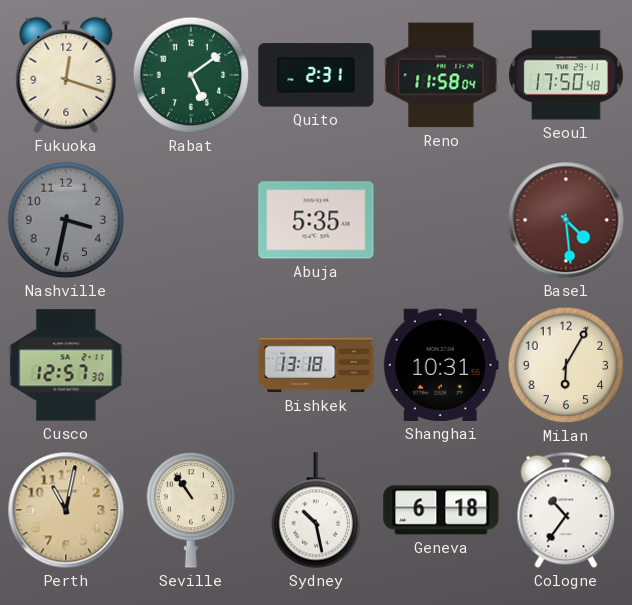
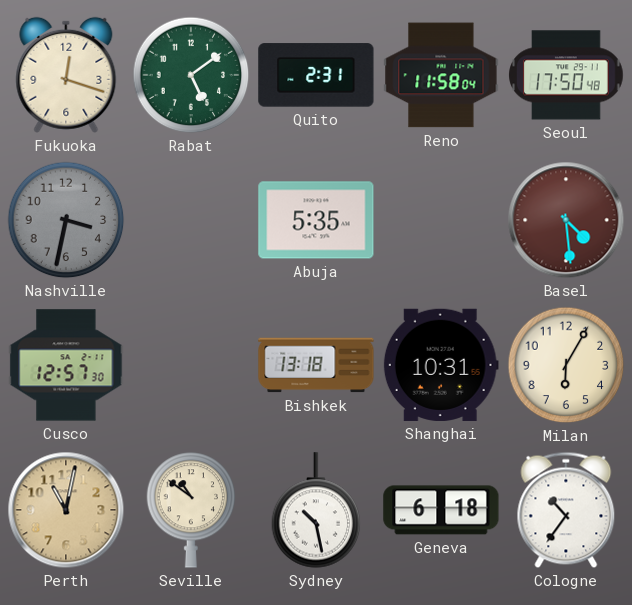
Seville: 10:54 -> 10:51 (191, 510)
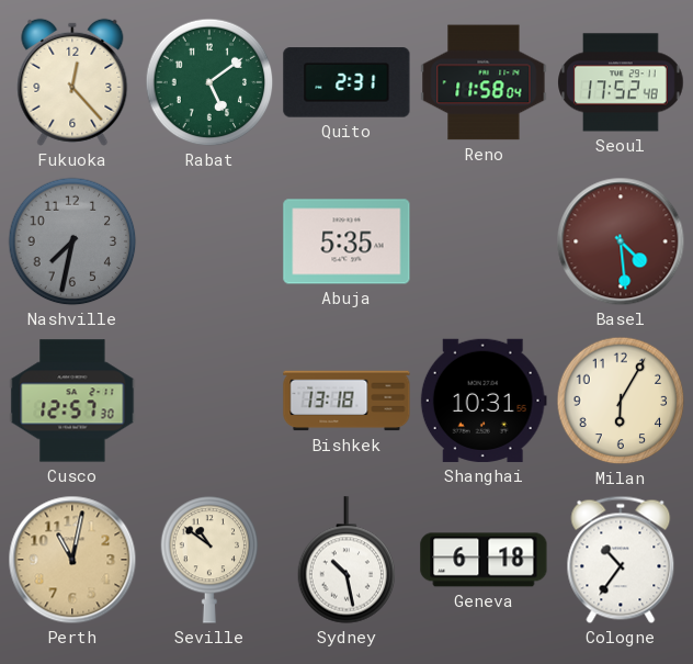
Fukuoka: 12:18 -> 12:23 (72, 82)
Seoul: 17:50 -> 17:52 (621, 82)
Nashville: 3:32 -> 7:32 (72, 241)
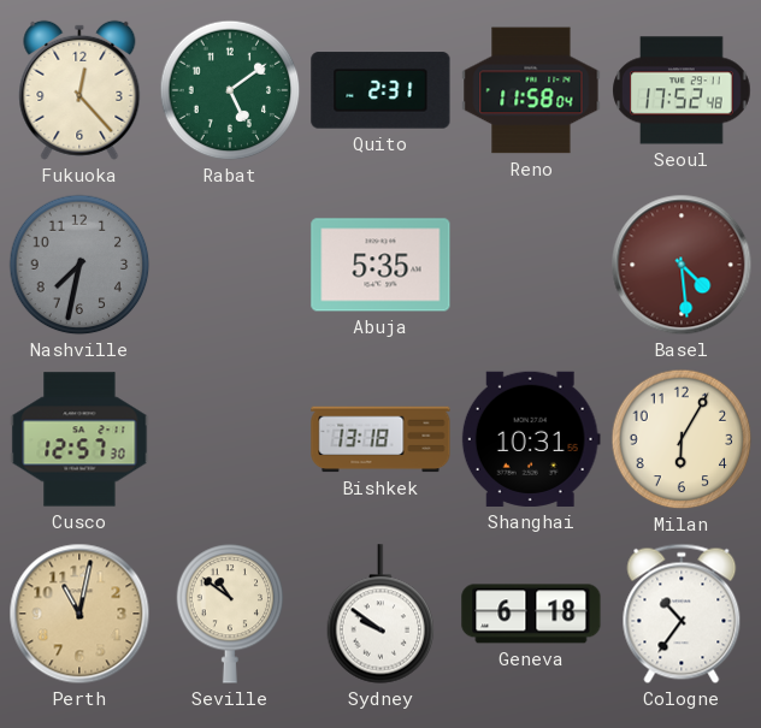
Sydney: 10:28 -> 9:51 (380, 614)
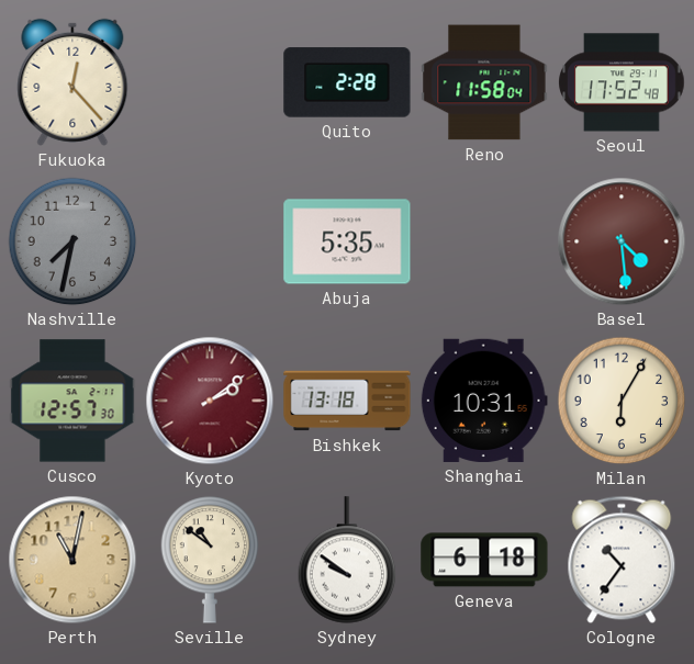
Rabat: 5:09 -> none (230, 90)
Quito: 2:31 -> 2:28 (347, 82)
Kyoto: none -> 2:09 (210, 401)
